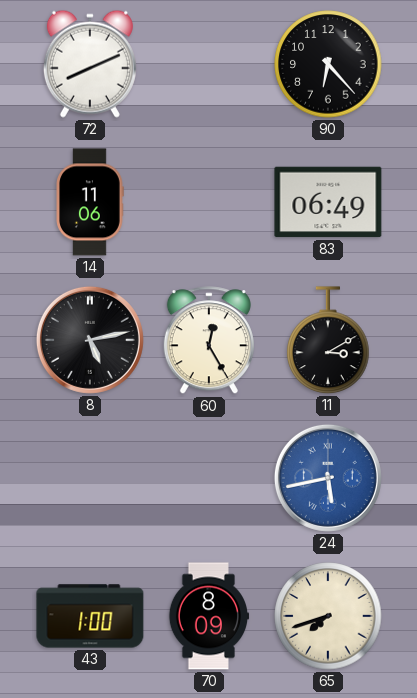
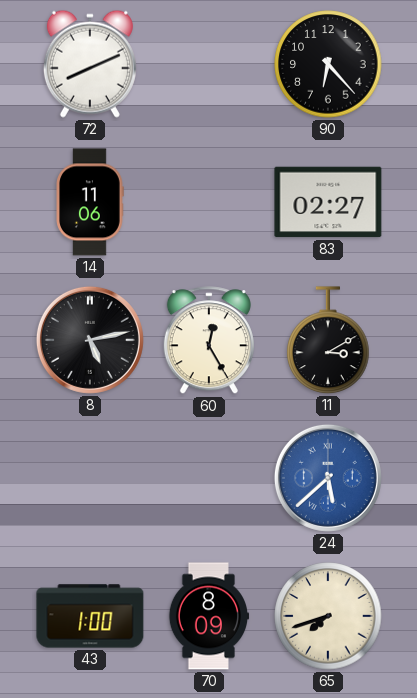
83: 06:49 -> 02:27 (328, 202)
24: 5:43 -> 5:38 (328, 478)
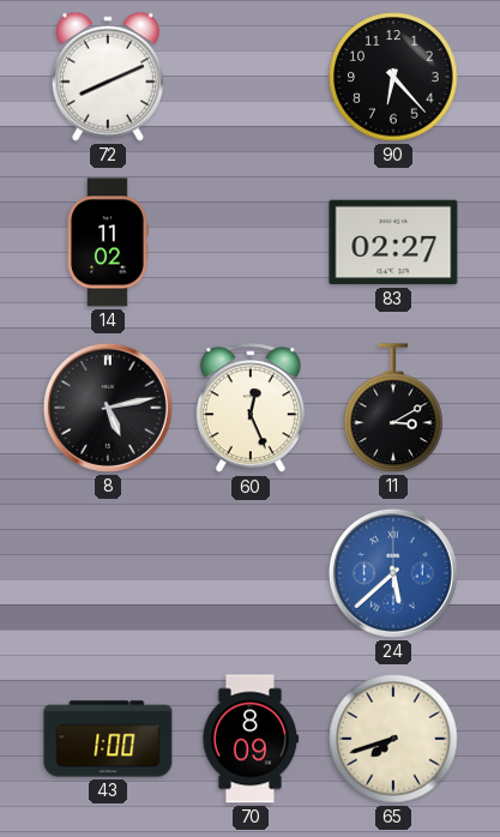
14: 11:06 -> 11:02 (108, 242)
60: 12:25 -> 12:26 (251, 409)
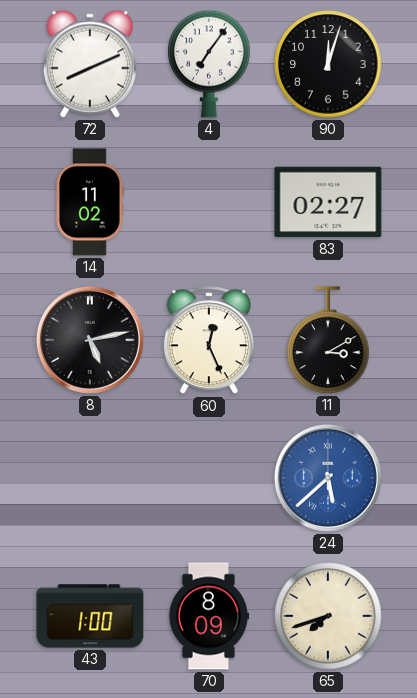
4: none -> 7:06 (209, 64)
90: 6:23 -> 12:03 (328, 64)
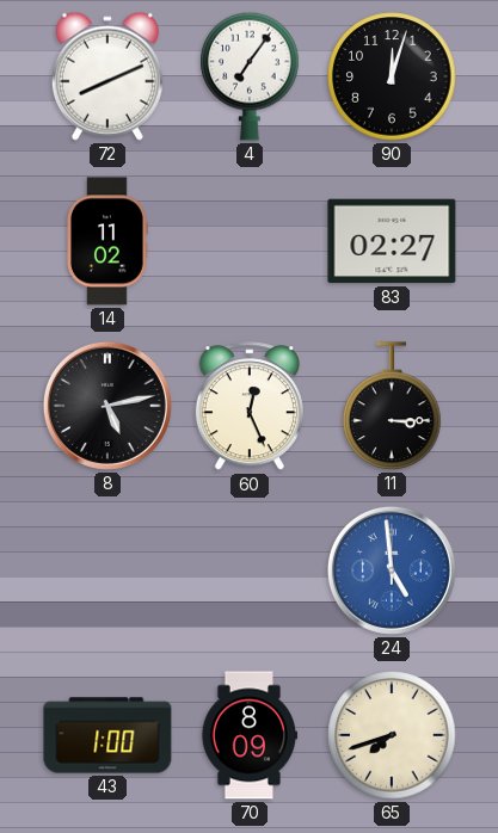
11: 3:10 -> 3:15 (392, 406)
24: 5:38 -> 4:59 (392, 570)
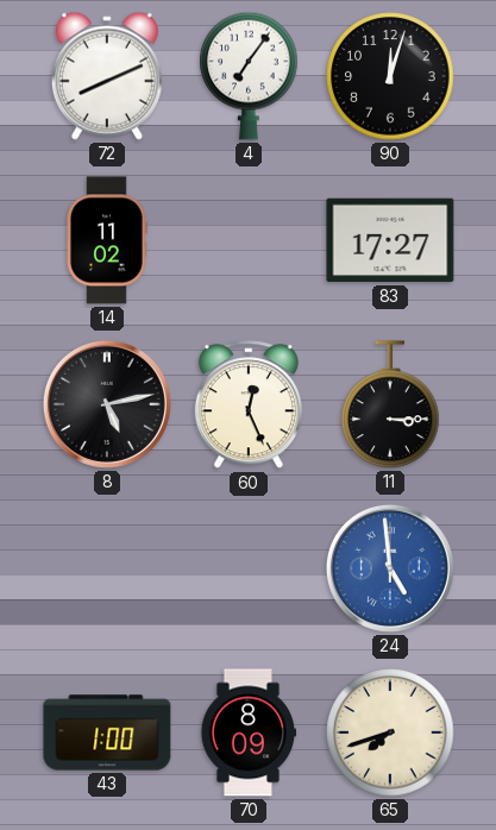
83: 02:27 -> 17:27 (390, 240)
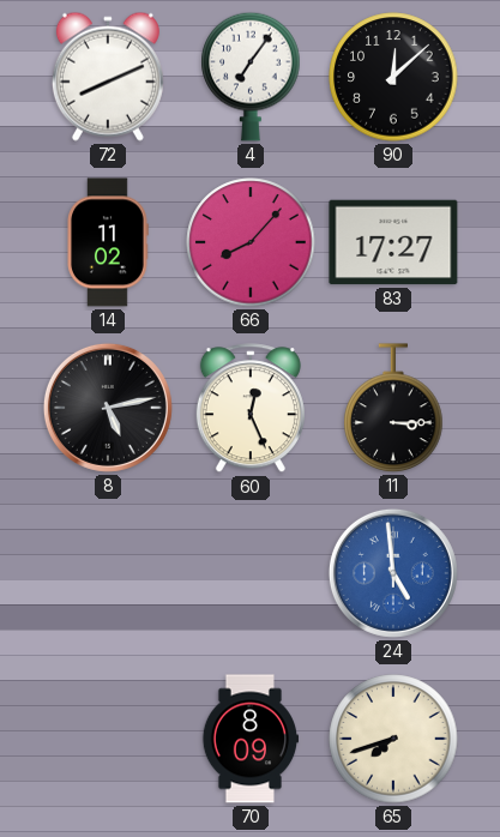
90: 12:03 -> 12:08 (393, 77)
66: none -> 8:07 (251, 242)
43: 1:00 -> none (107, 732)
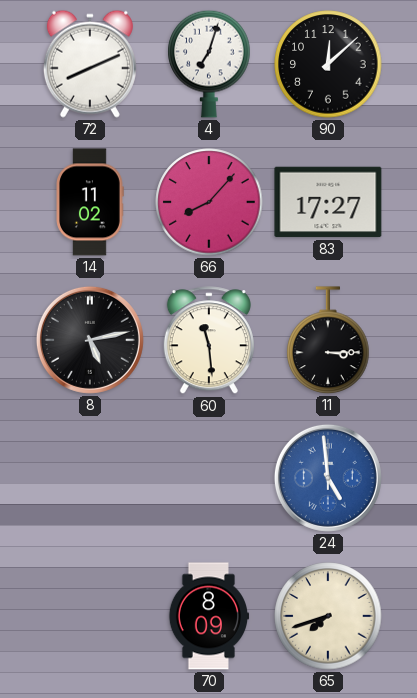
4: 7:06 -> 7:03 (209, 64)
60: 12:26 -> 11:29 (209, 341)
